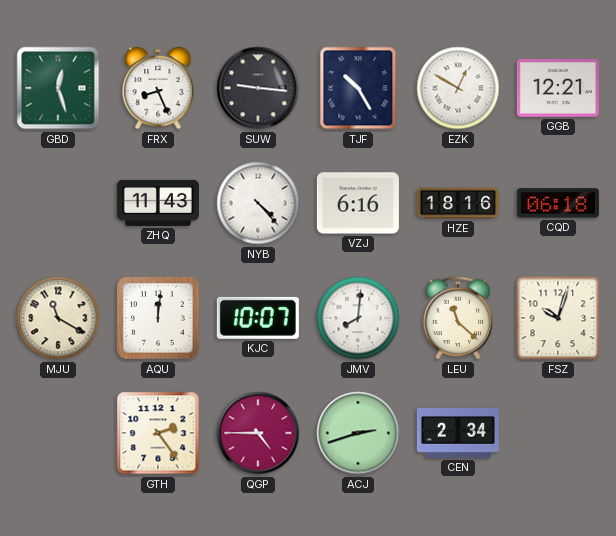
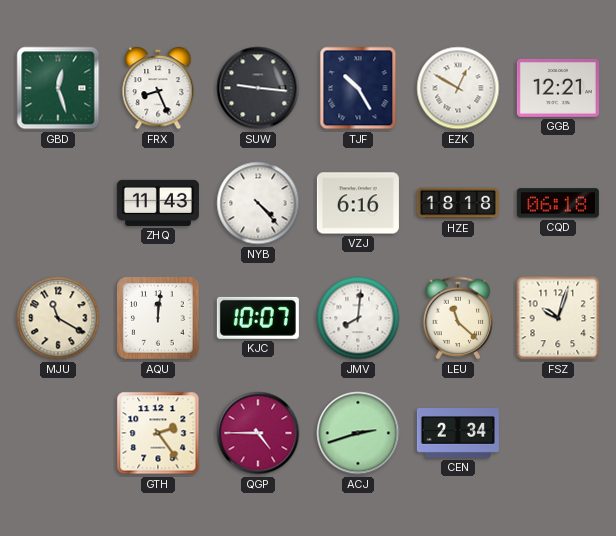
HZE: 18:16 -> 18:18 (458, 203)
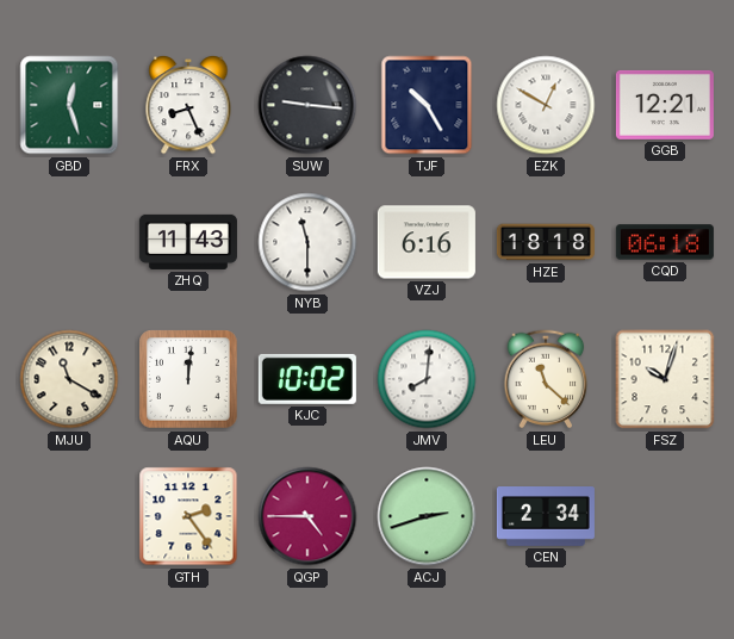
NYB: 4:23 -> 11:30 (307, 242)
KJC: 10:07 -> 10:02 (307, 379)
